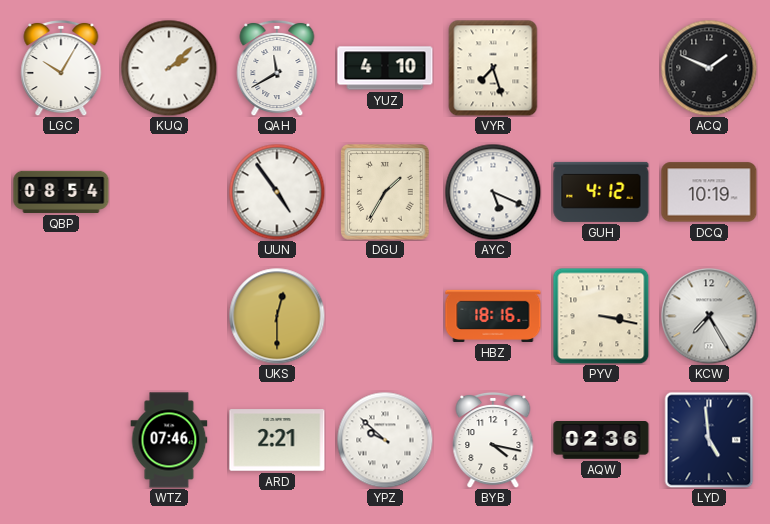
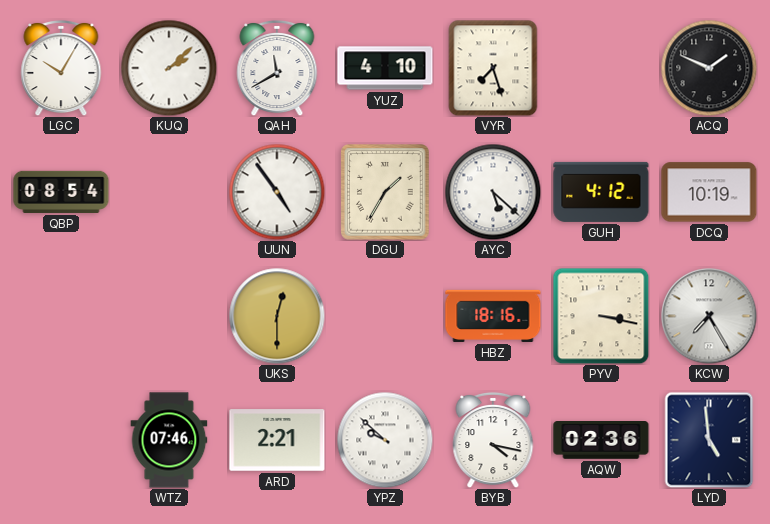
AYC: 5:19 -> 5:22 (493, 192)
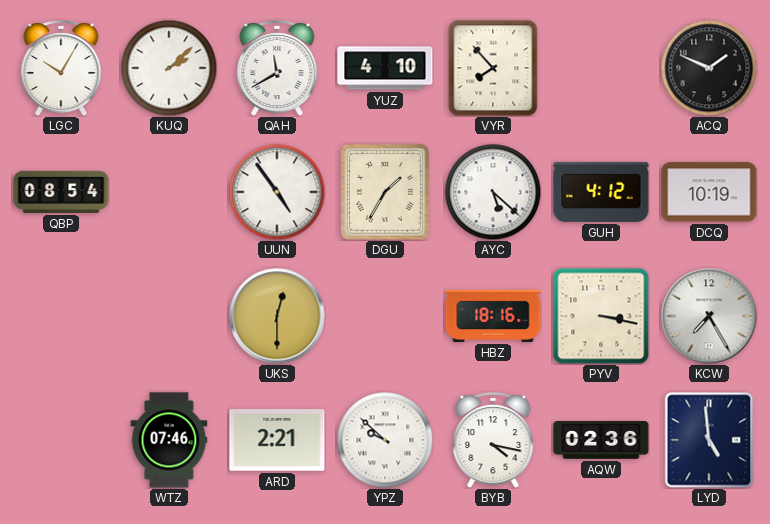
VYR: 7:27 -> 7:53 (493, 68)
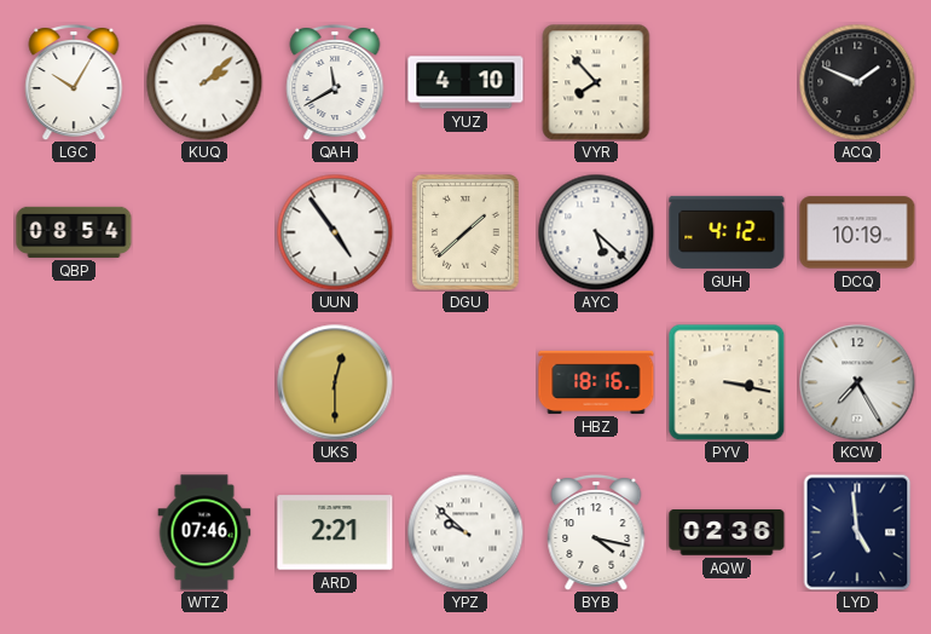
DGU: 1:35 -> 1:38 (465, 232)
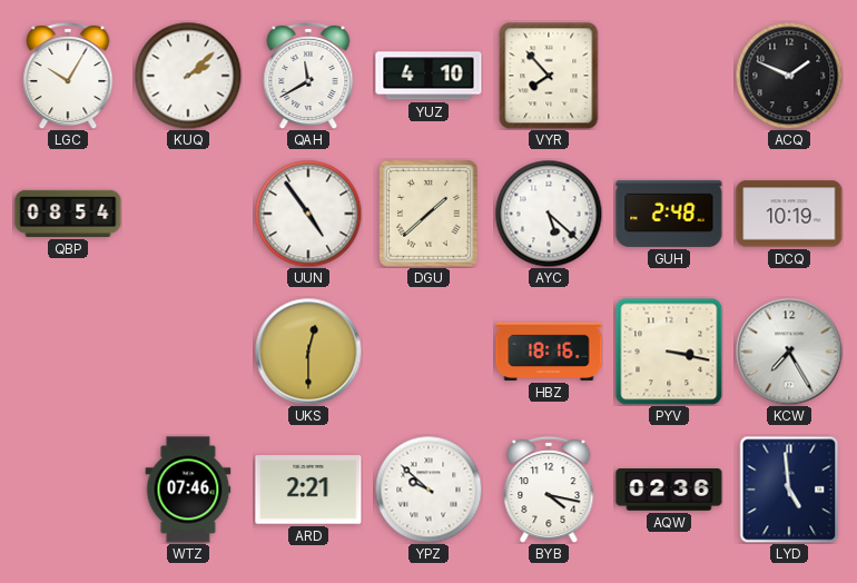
GUH: 4:12 -> 2:48 (669, 214)
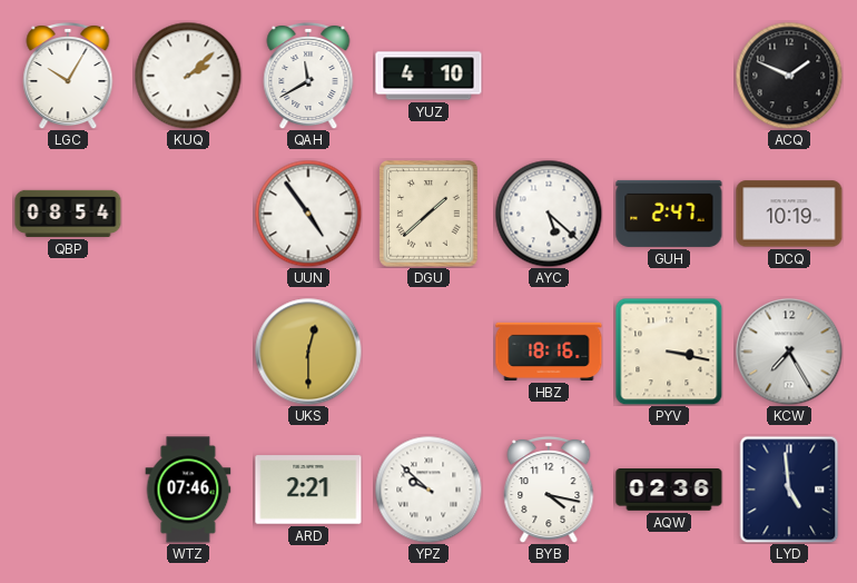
VYR: 7:53 -> none (549, 76)
GUH: 2:48 -> 2:47 (669, 214)
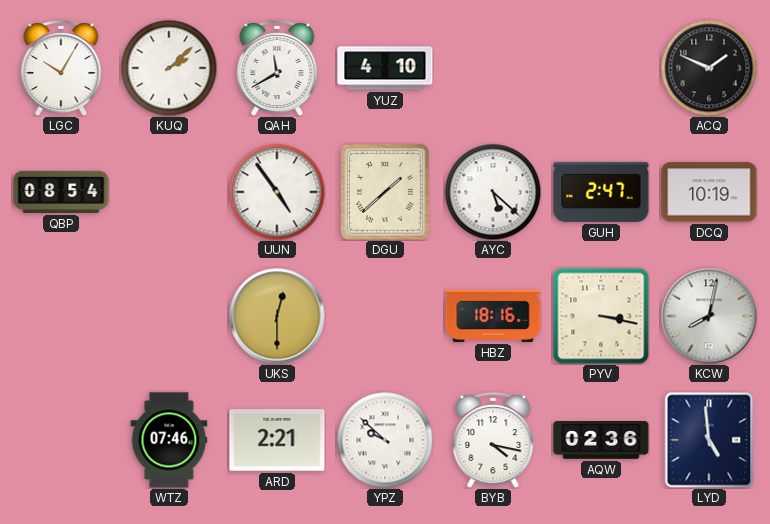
KCW: 7:25 -> 8:02 (709, 316)
